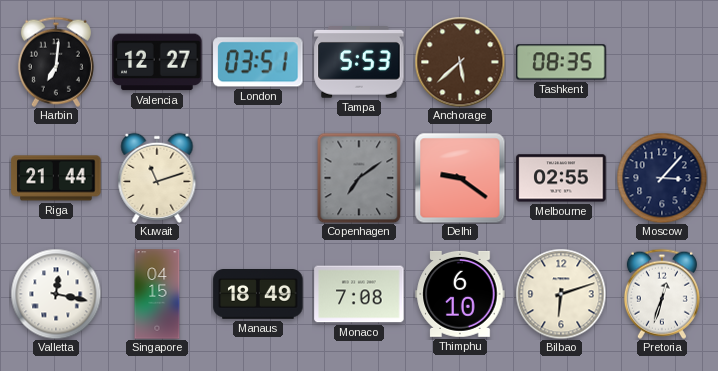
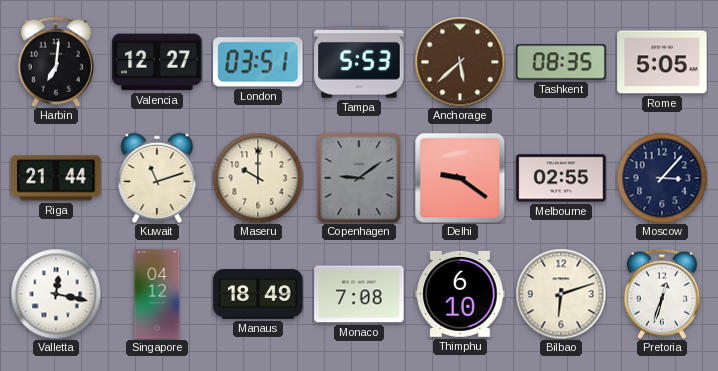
Rome: none -> 5:05 (662, 62)
Maseru: none -> 10:00 (258, 178)
Copenhagen: 7:09 -> 9:09 (359, 178)
Singapore: 04:15 -> 04:12 (157, 294)
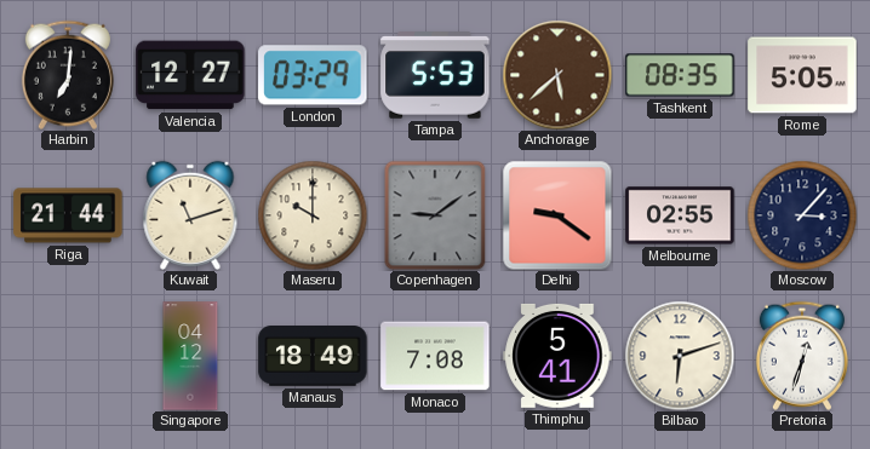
London: 03:51 -> 03:29 (313, 75)
Valletta: 12:17 -> none (56, 294)
Thimphu: 6:10 -> 5:41 (557, 356)
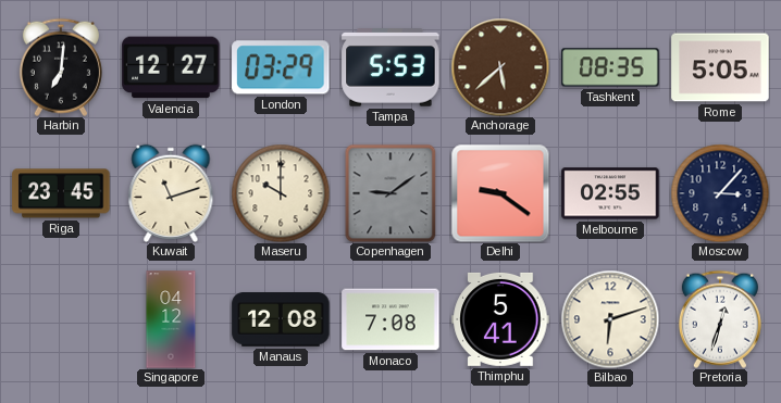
Riga: 21:44 -> 23:45 (61, 193)
Manaus: 18:49 -> 12:08 (281, 320)
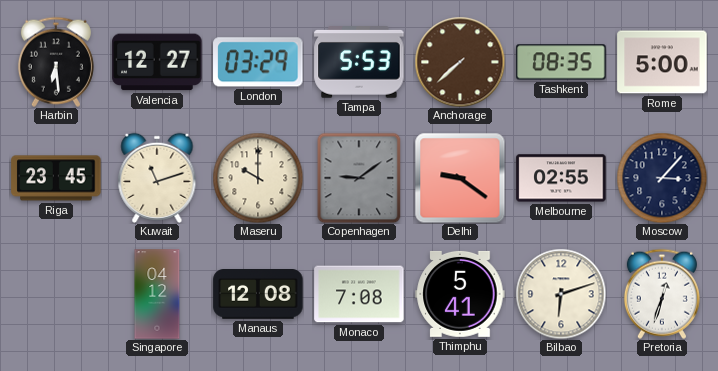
Harbin: 7:01 -> 6:29 (56, 62)
Anchorage: 5:38 -> 7:38 (460, 62)
Rome: 5:05 -> 5:00 (662, 62)
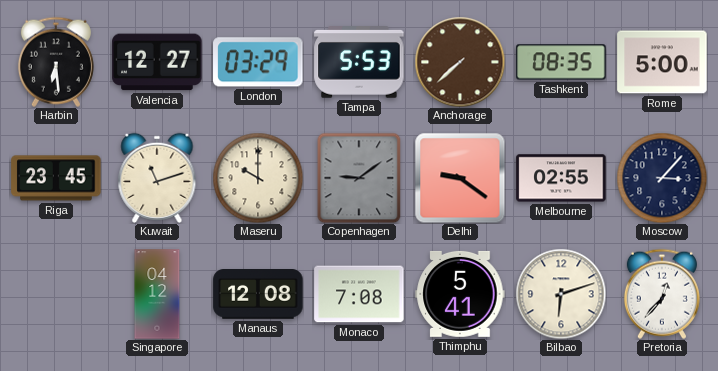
Pretoria: 12:33 -> 12:37 (662, 294)
